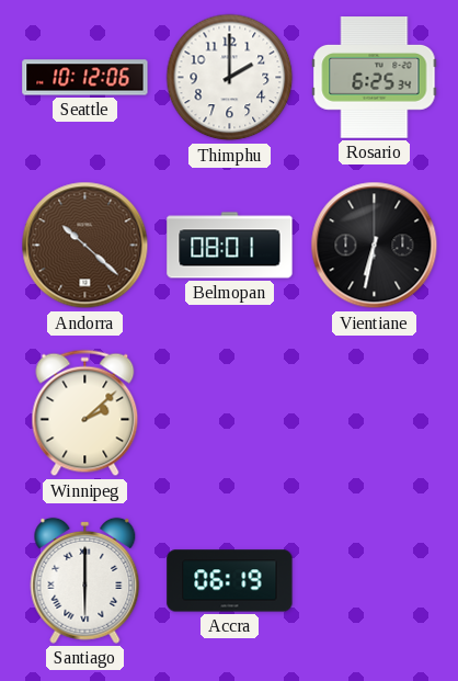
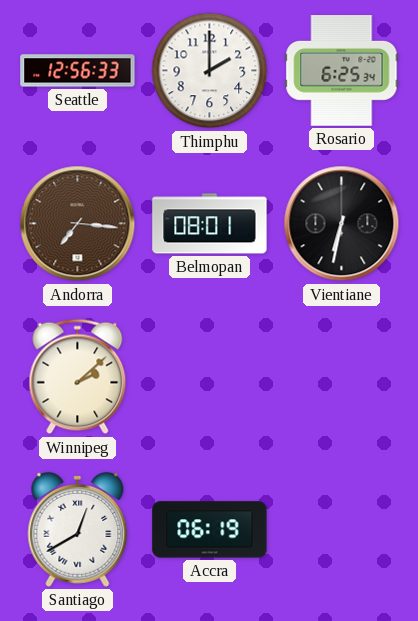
Seattle: 10:12 -> 12:56 (78, 71)
Andorra: 10:22 -> 7:16 (78, 224)
Santiago: 6:00 -> 12:40 (78, 529)
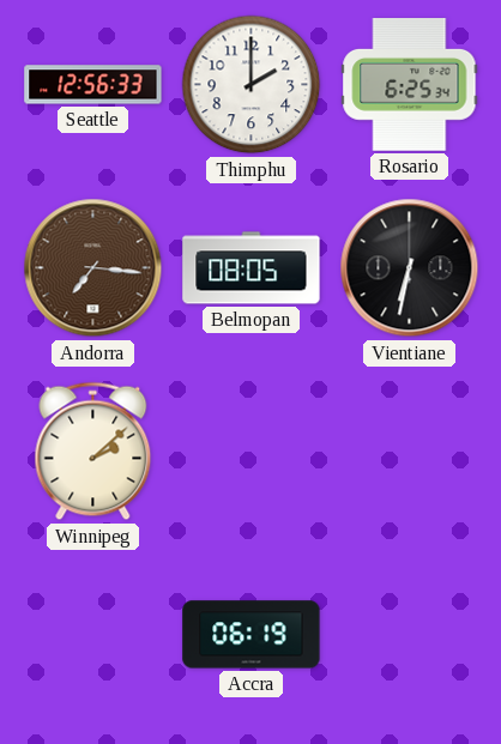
Belmopan: 08:01 -> 08:05 (252, 268)
Santiago: 12:40 -> none (78, 529)
